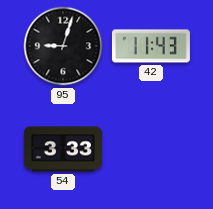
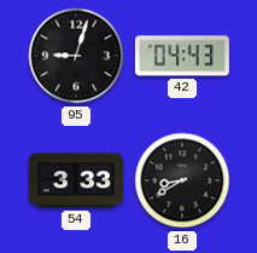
42: 11:43 -> 04:43 (182, 56)
16: none -> 8:40 (182, 180)
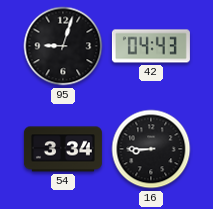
54: 3:33 -> 3:34 (63, 149)
16: 8:40 -> 8:45 (151, 149)
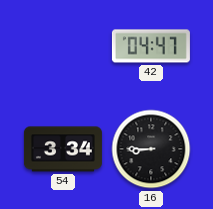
95: 9:03 -> none (63, 46)
42: 04:43 -> 04:47 (151, 46)
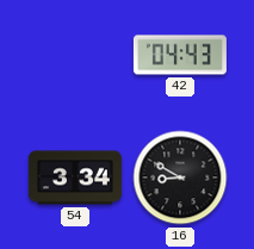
42: 04:47 -> 04:43 (180, 55)
16: 8:45 -> 8:50 (180, 178)
